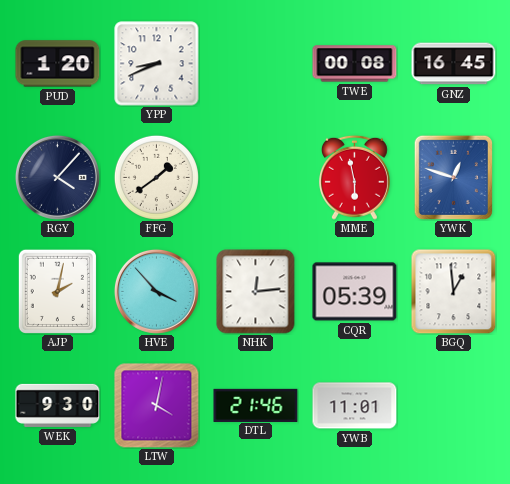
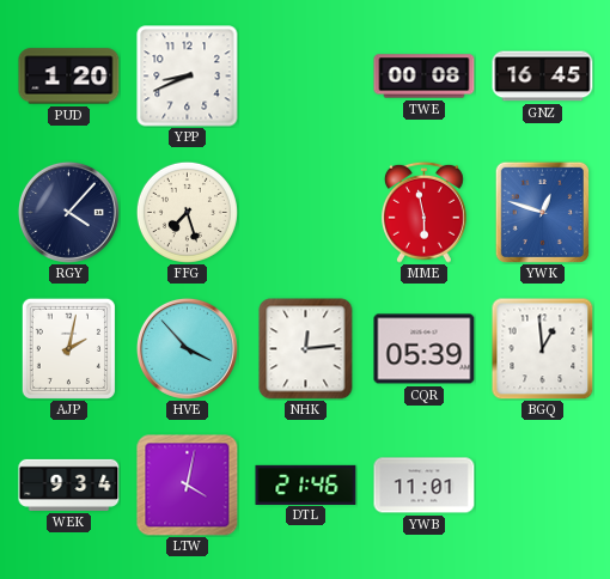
FFG: 1:39 -> 7:27 (187, 212)
WEK: 9:30 -> 9:34 (69, 484)
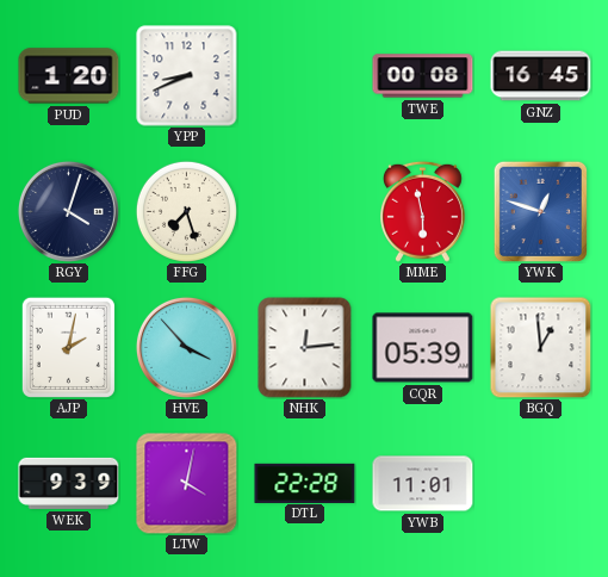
RGY: 4:07 -> 4:03 (68, 211)
WEK: 9:34 -> 9:39 (69, 483)
DTL: 21:46 -> 22:28 (305, 483)
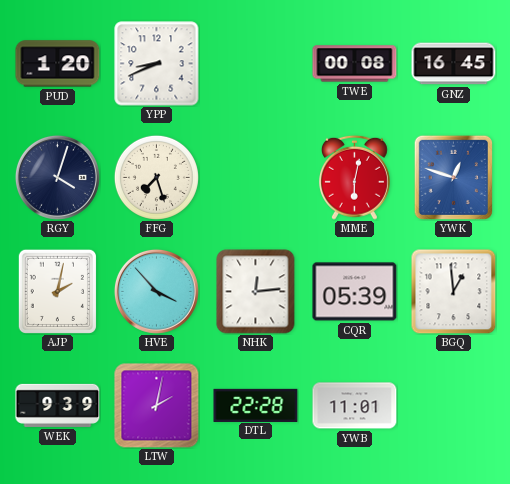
MME: 5:58 -> 6:02 (354, 177)
LTW: 4:02 -> 2:02 (157, 406)
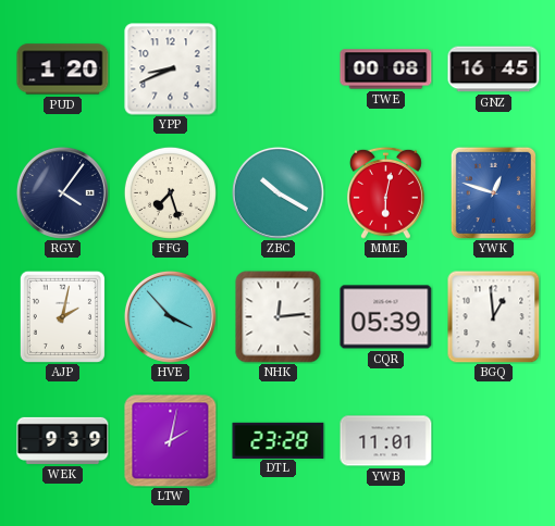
RGY: 4:03 -> 4:06 (62, 192)
ZBC: none -> 10:20 (277, 192)
DTL: 22:28 -> 23:28 (279, 440)
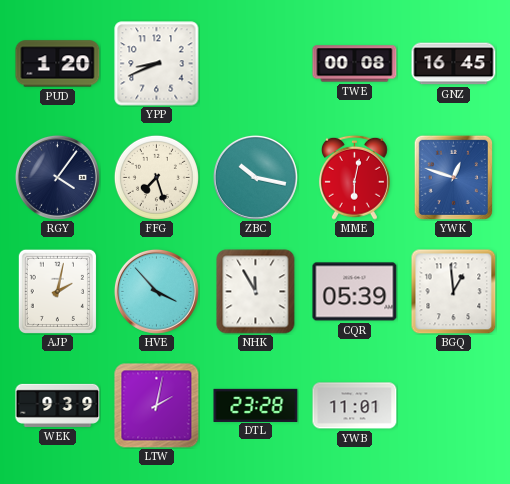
ZBC: 10:20 -> 10:17 (255, 177)
NHK: 12:14 -> 11:55 (256, 292)
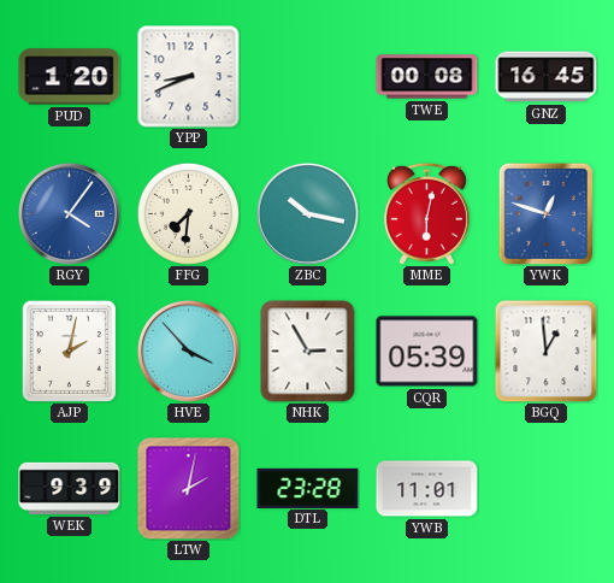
RGY dial: navy -> blue (69, 213)
FFG: 7:27 -> 7:31 (188, 213)
NHK: 11:55 -> 2:55 (308, 352)
